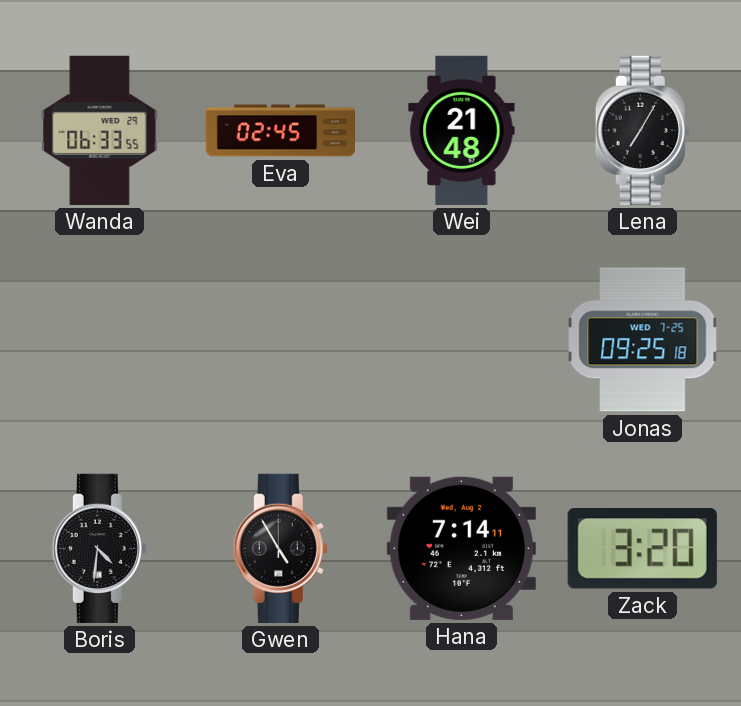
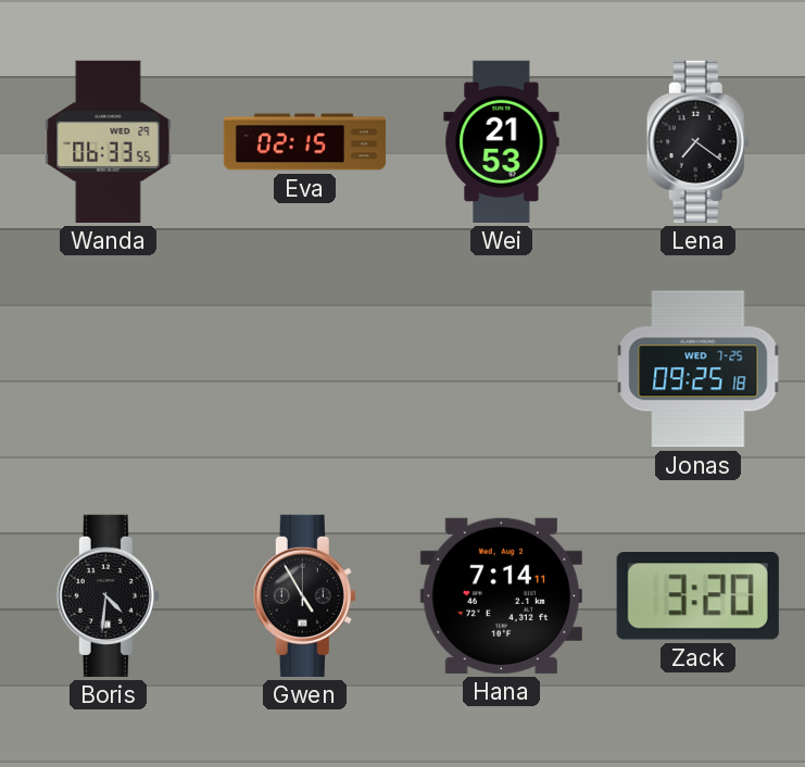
Eva: 02:45 -> 02:15 (305, 142)
Wei: 21:48 -> 21:53 (502, 141)
Lena: 7:05 -> 7:21 (697, 141)
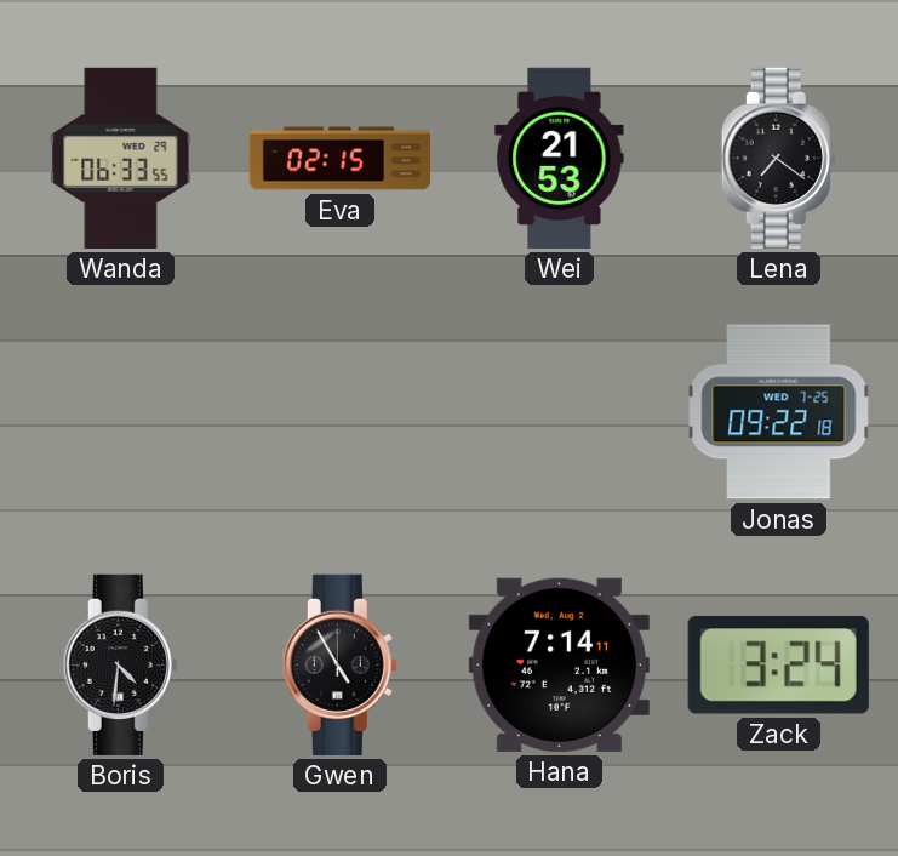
Jonas: 09:25 -> 09:22 (779, 412)
Zack: 3:20 -> 3:24 (778, 666)
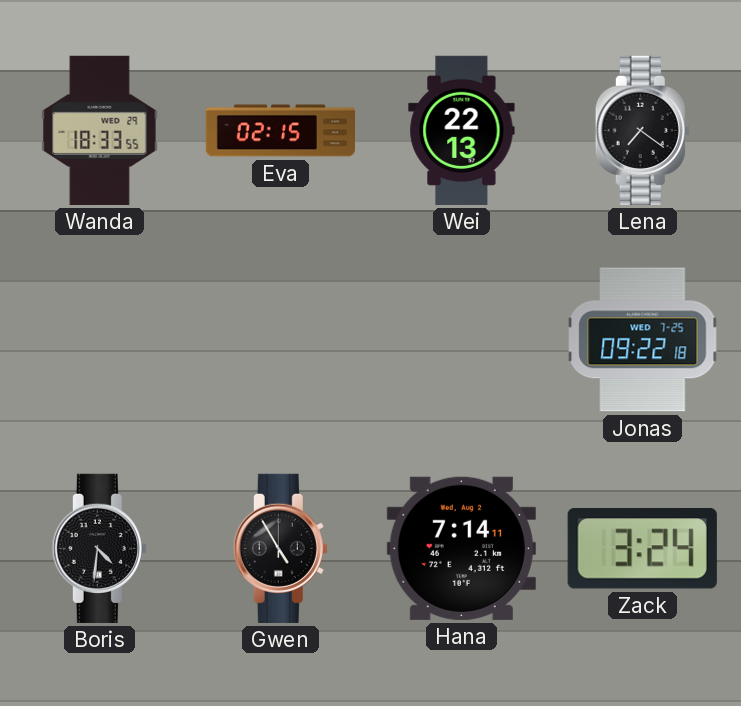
Wanda: 06:33 -> 18:33 (100, 130)
Wei: 21:53 -> 22:13 (462, 130)
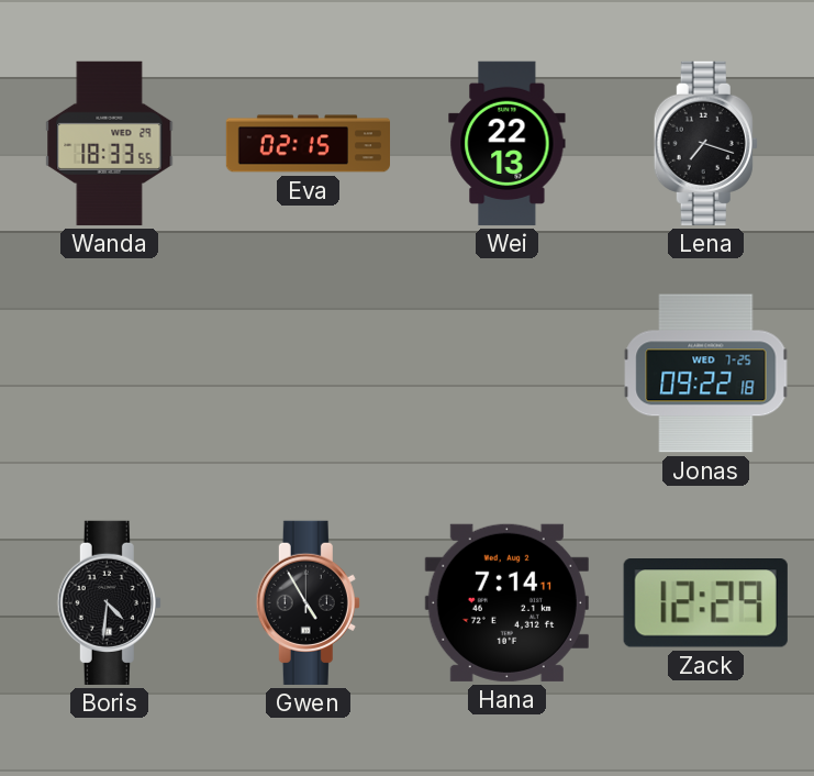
Lena: 7:21 -> 7:18 (705, 143)
Zack: 3:24 -> 12:29 (705, 603)
